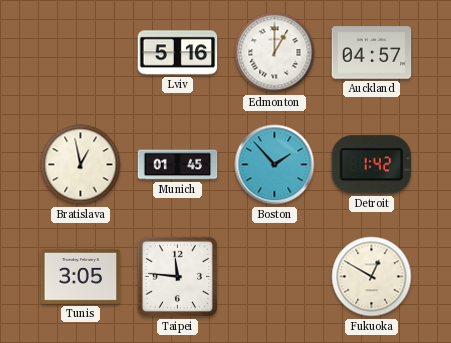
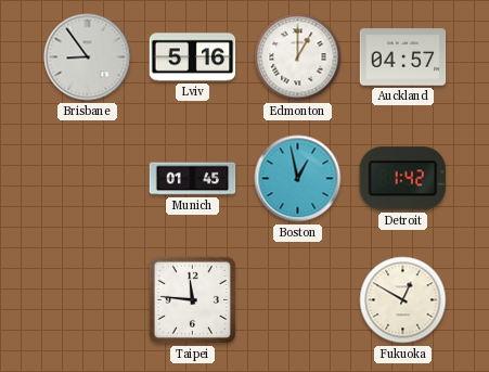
Brisbane: none -> 8:54 (88, 57)
Bratislava: 12:58 -> none (81, 165)
Boston: 1:53 -> 12:58 (298, 179)
Tunis: 3:05 -> none (81, 277)
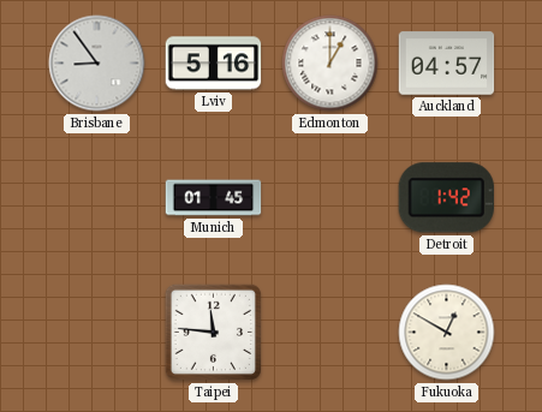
Boston: 12:58 -> none (298, 179)
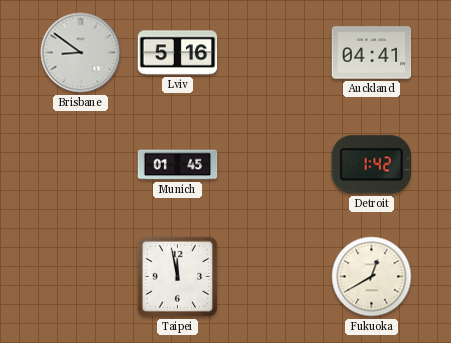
Brisbane: 8:54 -> 8:51 (81, 53)
Edmonton: 1:00 -> none (330, 64)
Auckland: 04:57 -> 04:41 (372, 53)
Taipei: 11:46 -> 11:58 (177, 276)
Fukuoka: 12:50 -> 12:40 (372, 277)
